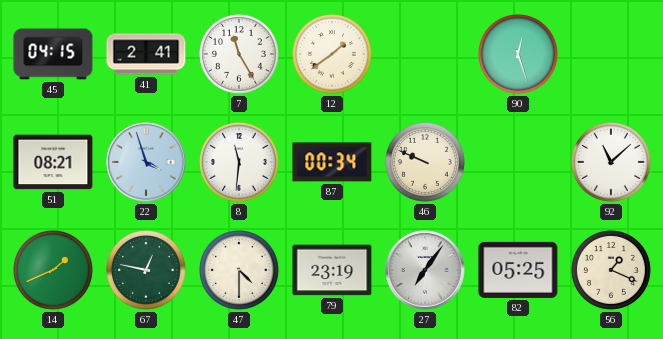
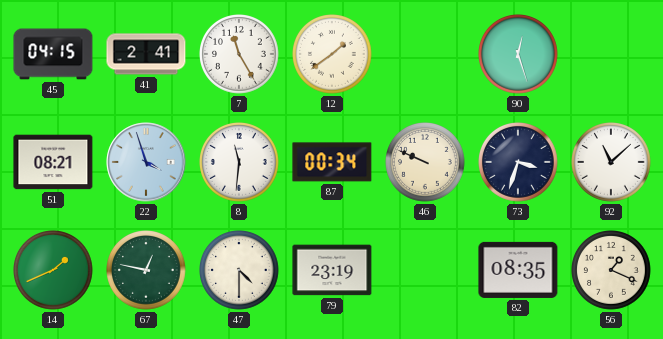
73: none -> 3:33 (519, 163)
27: 7:06 -> none (425, 270)
82: 05:25 -> 08:35 (518, 270)
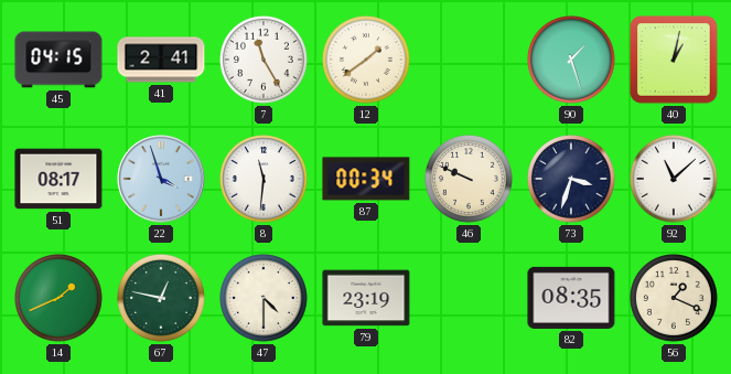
90: 12:27 -> 1:27 (572, 61)
40: none -> 1:02 (674, 60)
51: 08:21 -> 08:17 (58, 179)
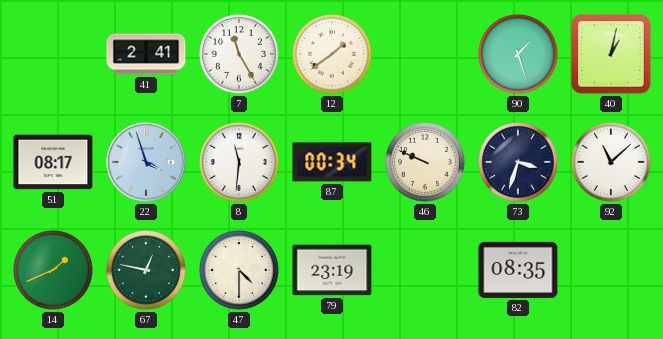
45: 04:15 -> none (58, 60)
56: 1:19 -> none (675, 299)
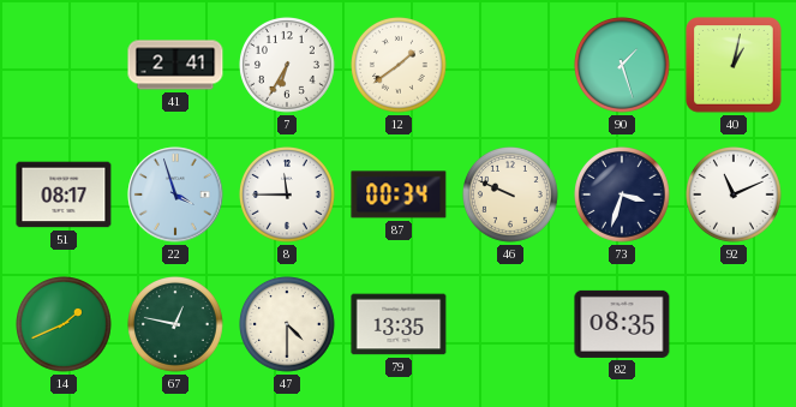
7: 11:25 -> 6:35 (288, 66)
8: 11:31 -> 11:45 (288, 196)
92: 11:08 -> 11:11 (735, 196)
79: 23:19 -> 13:35 (399, 324)
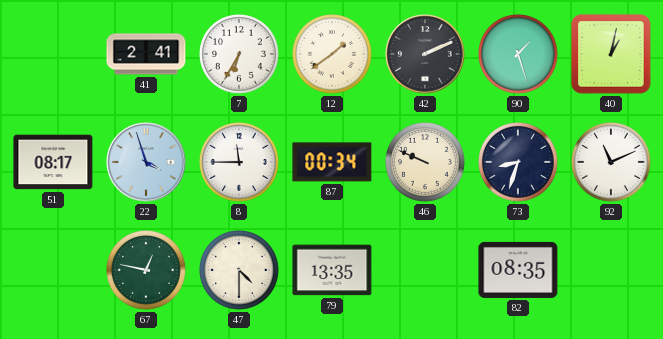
42: none -> 2:11 (425, 54)
73: 3:33 -> 8:33 (519, 163)
14: 1:41 -> none (65, 325)
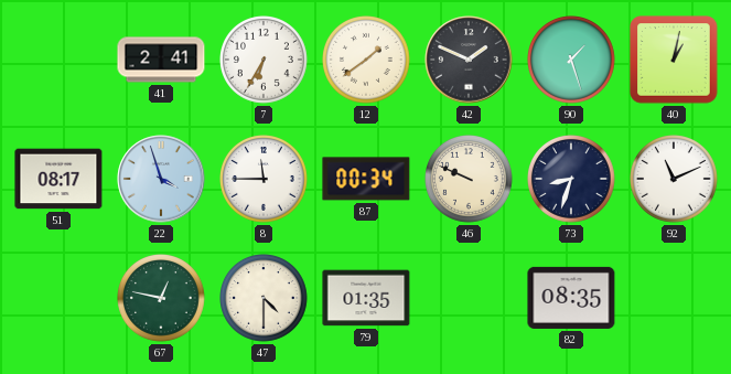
42: 2:11 -> 1:49 (469, 60)
79: 13:35 -> 01:35 (366, 298)
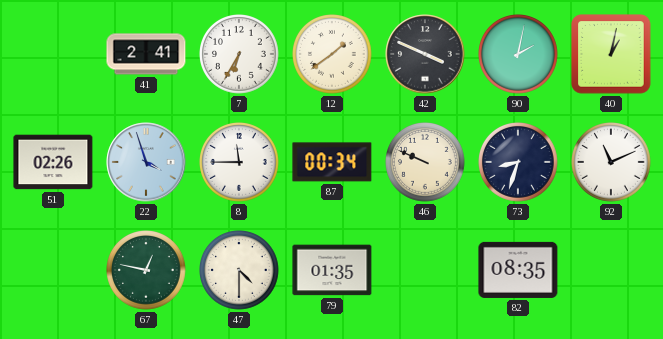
42: 1:49 -> 3:49 (425, 54)
90: 1:27 -> 2:02 (519, 55)
51: 08:17 -> 02:26 (53, 162)
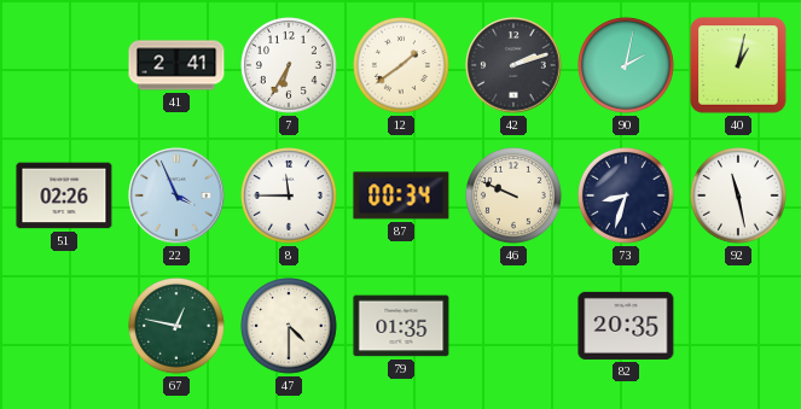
42: 3:49 -> 2:12 (513, 65)
22: 3:57 -> 3:56 (176, 195)
92: 11:11 -> 11:28 (739, 197)
82: 08:35 -> 20:35 (626, 326)
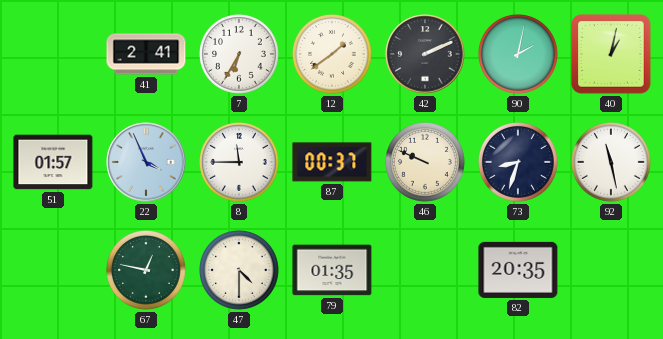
42: 2:12 -> 2:11 (425, 54)
51: 02:26 -> 01:57 (53, 162)
87: 00:34 -> 00:37 (332, 162)
